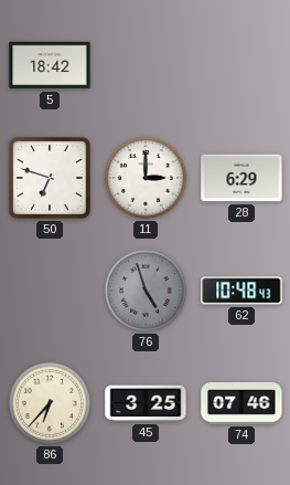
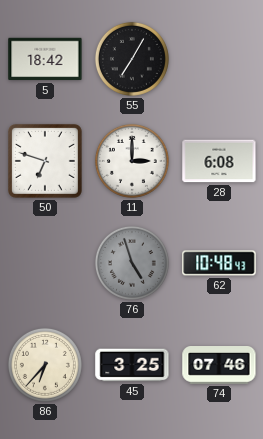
55: none -> 7:05 (132, 59)
28: 6:29 -> 6:08 (219, 161)
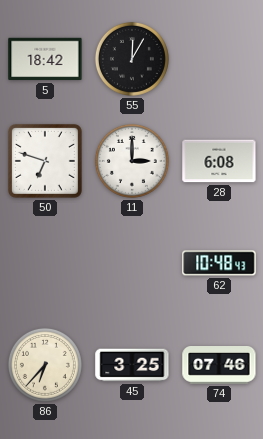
55: 7:05 -> 12:05 (132, 59)
76: 4:57 -> none (132, 263)
